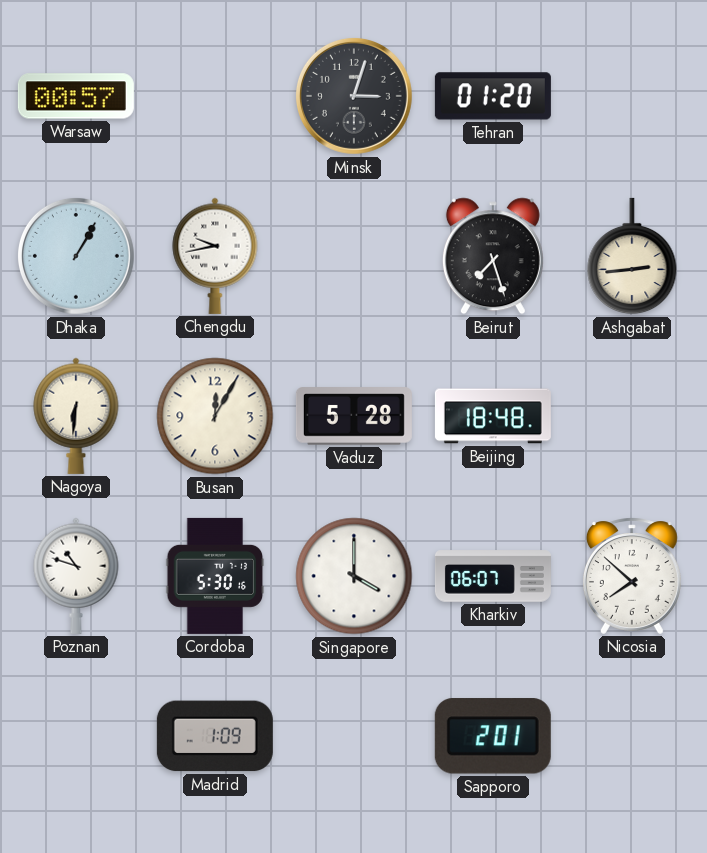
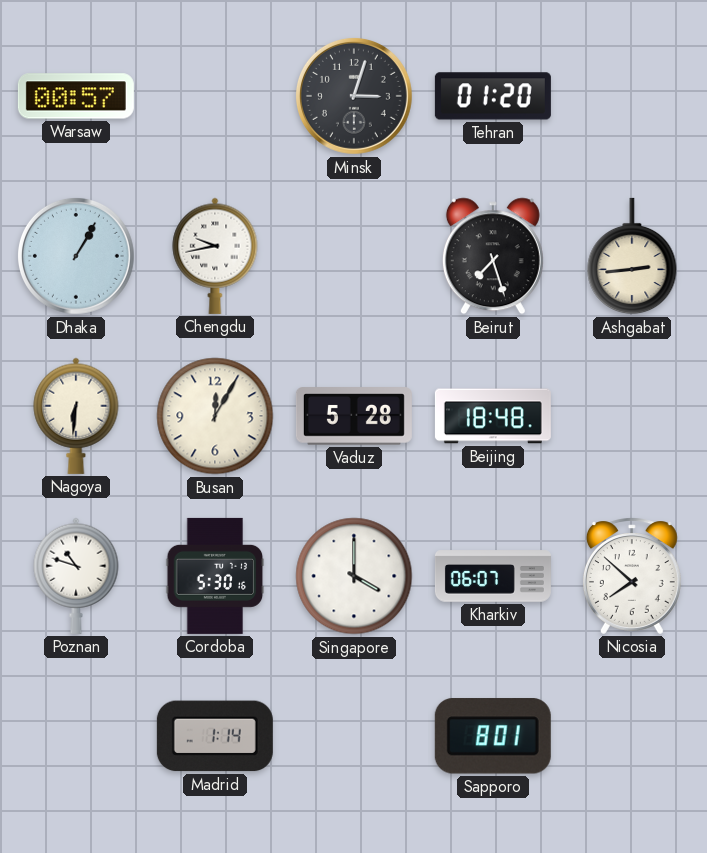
Madrid: 1:09 -> 1:14 (215, 736)
Sapporo: 2:01 -> 8:01 (493, 736)
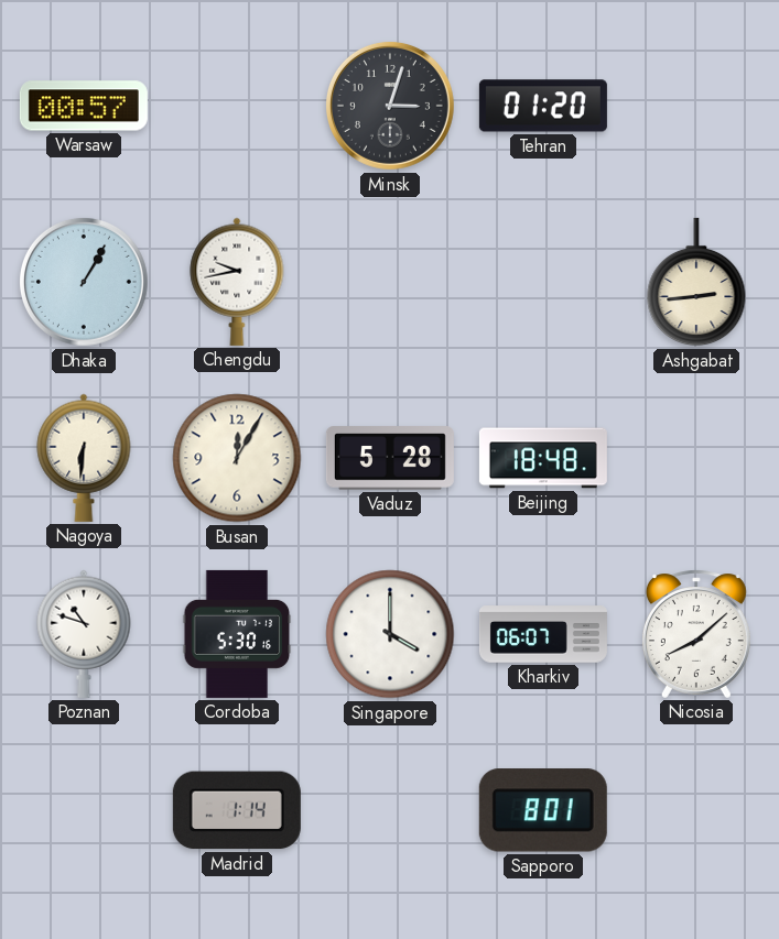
Beirut: 7:27 -> none (493, 256)
Nicosia: 7:52 -> 8:08 (696, 634)
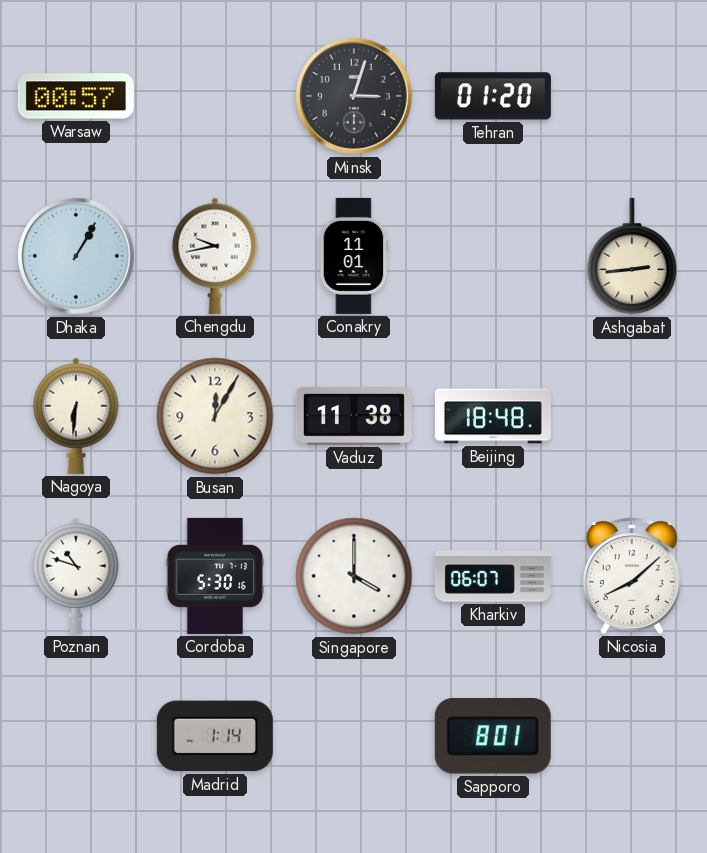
Conakry: none -> 11:01 (354, 256)
Vaduz: 5:28 -> 11:38 (354, 416)
